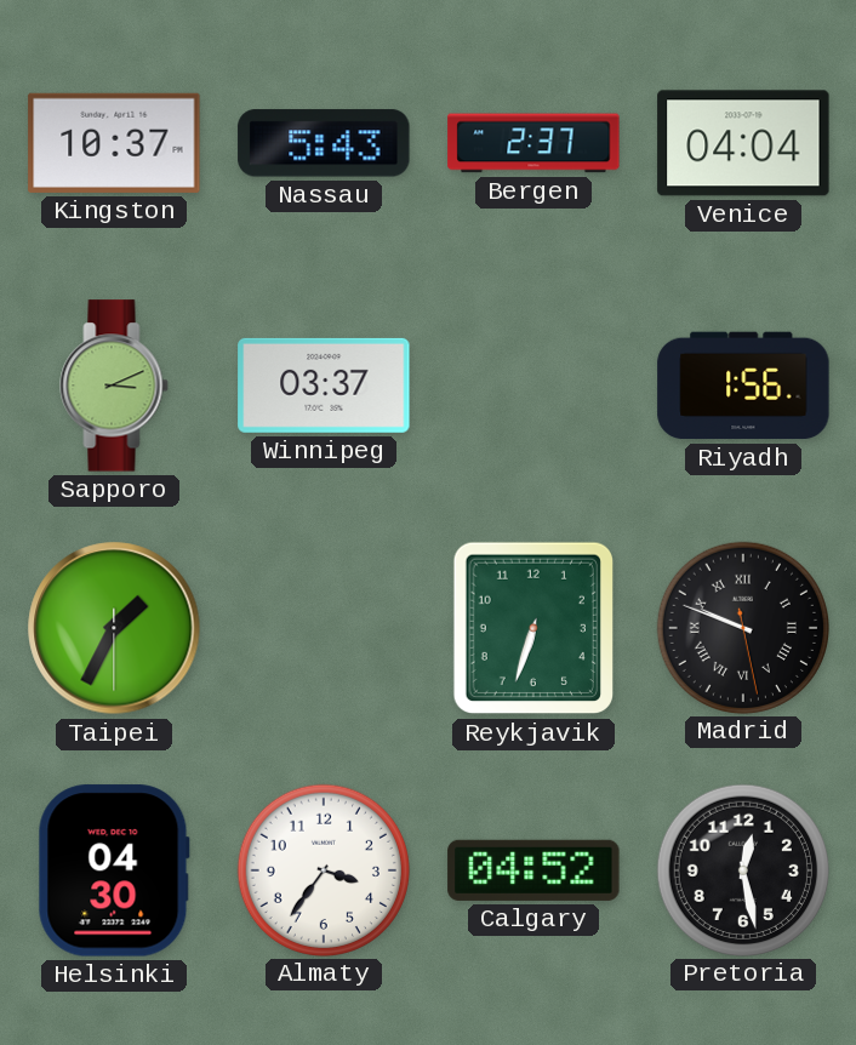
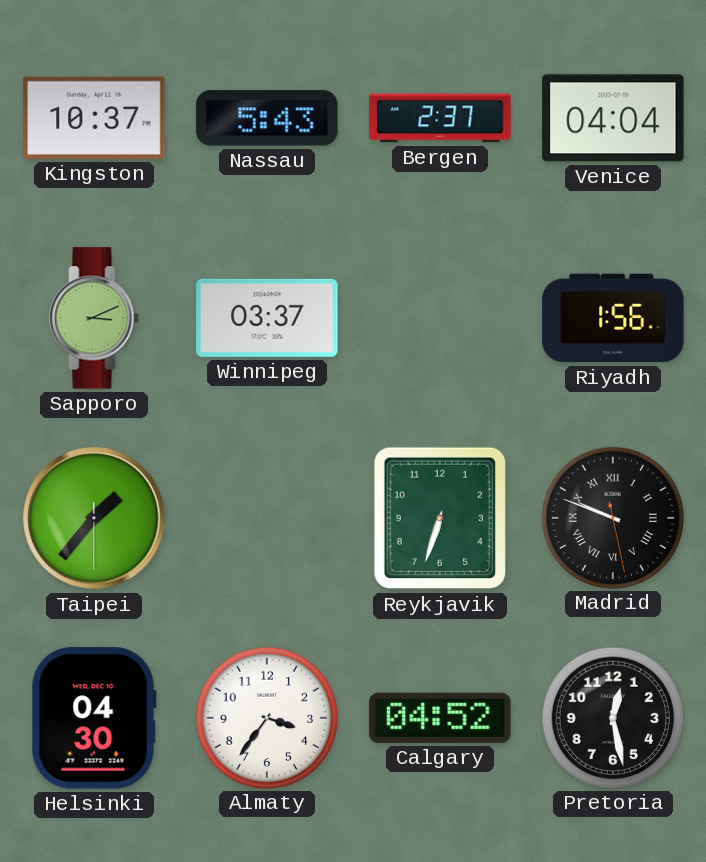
Taipei: 1:34 -> 1:36 (94, 518)
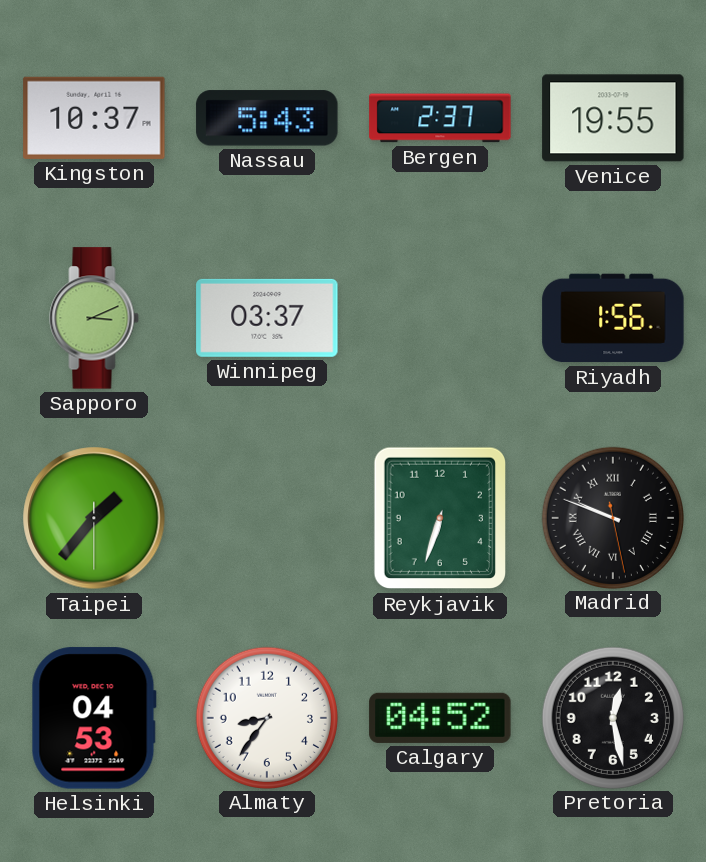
Venice: 04:04 -> 19:55 (613, 118)
Helsinki: 04:30 -> 04:53 (94, 718)
Almaty: 3:36 -> 8:36 (266, 717)
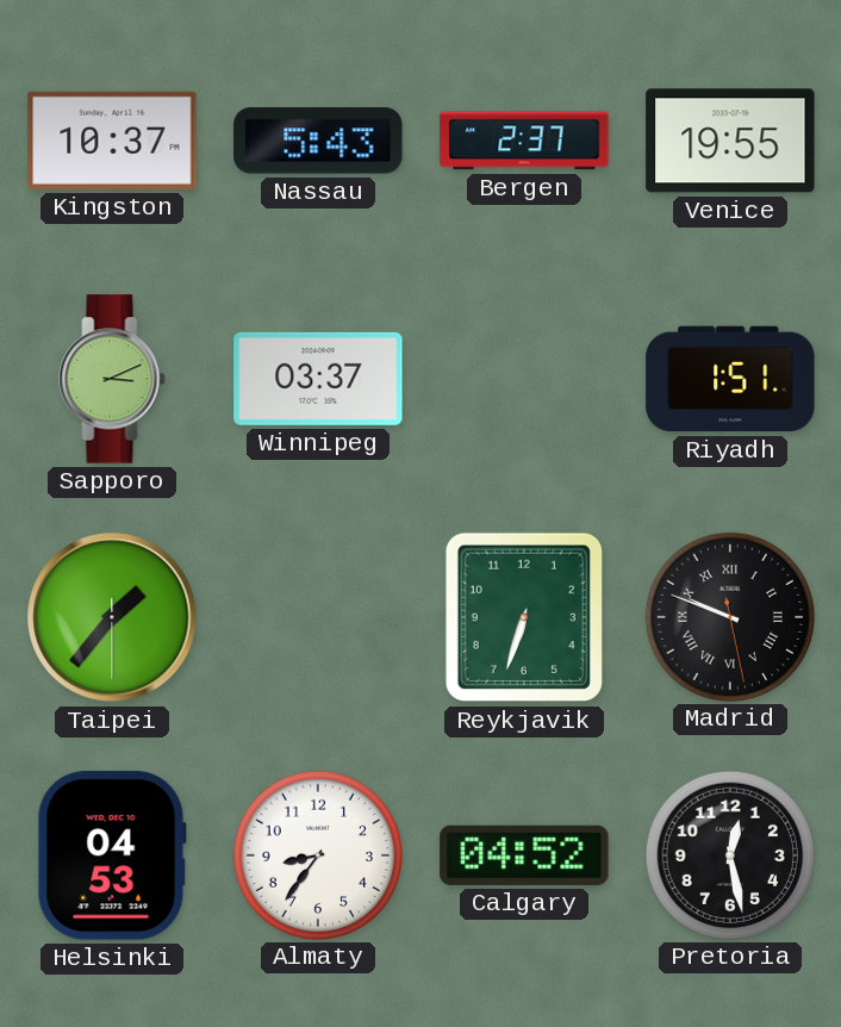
Riyadh: 1:56 -> 1:51 (730, 379)
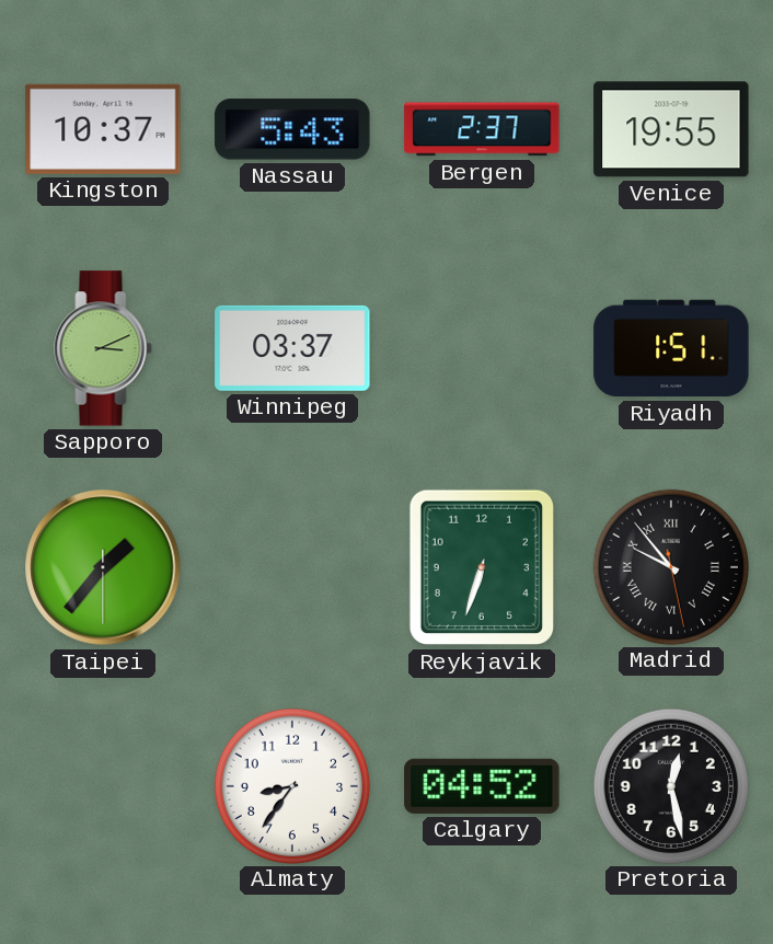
Madrid: 9:48 -> 9:53 (670, 566)
Helsinki: 04:53 -> none (112, 855)
